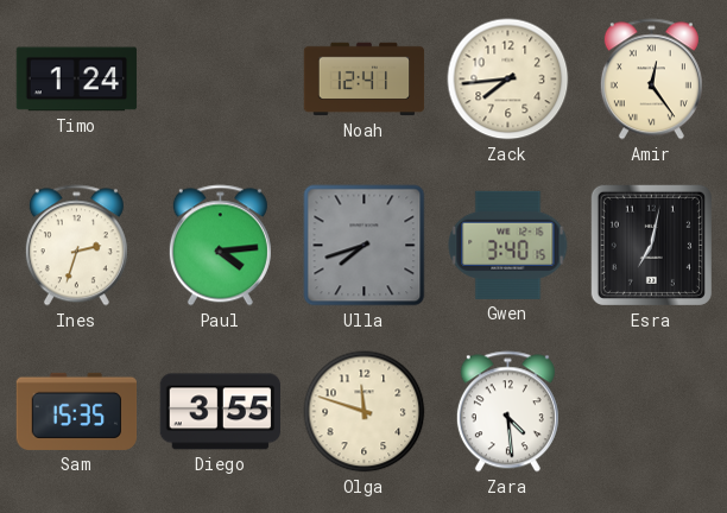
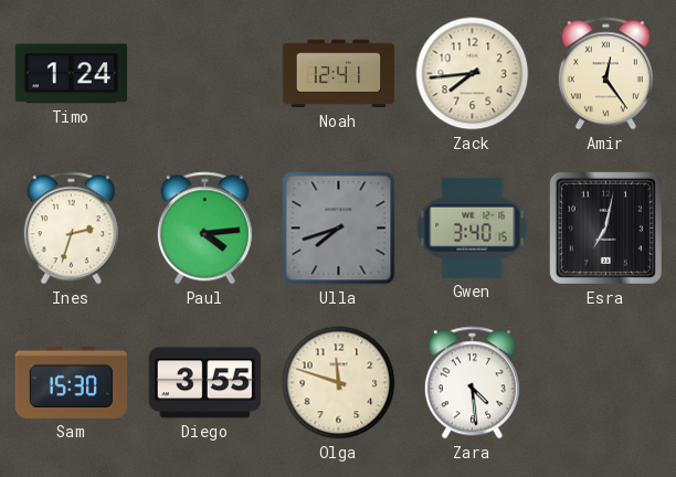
Sam: 15:35 -> 15:30 (72, 382)
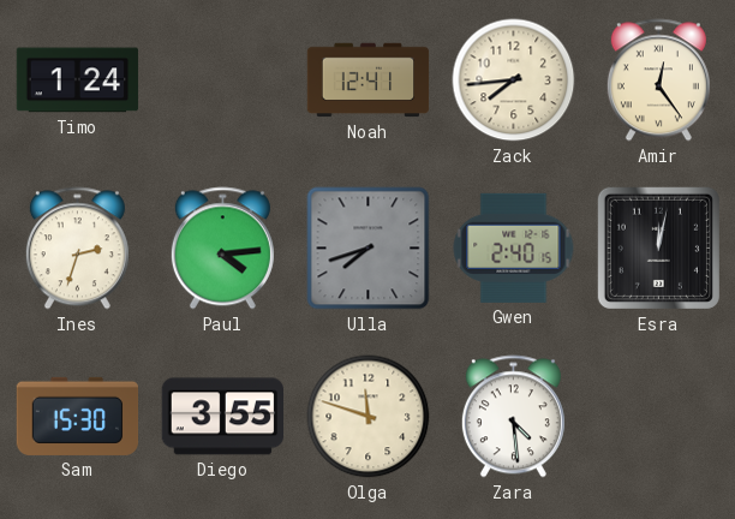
Gwen: 3:40 -> 2:40 (514, 247)
Esra: 7:02 -> 12:02 (658, 247)
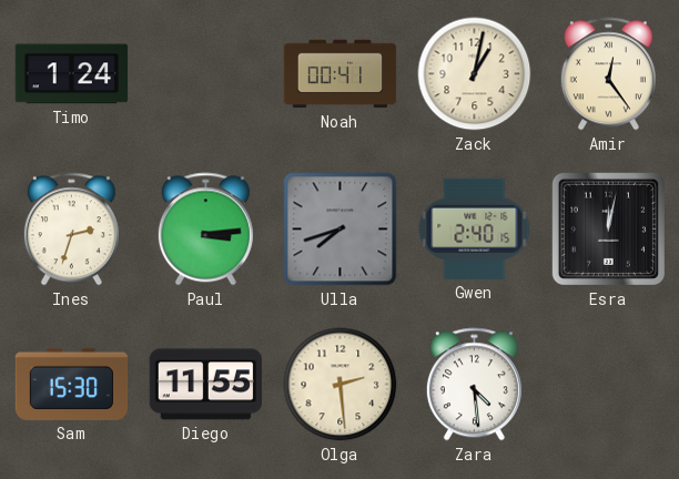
Noah: 12:41 -> 00:41 (341, 74)
Zack: 7:44 -> 1:02 (475, 74)
Paul: 4:14 -> 3:14 (205, 230)
Diego: 3:55 -> 11:55 (205, 385)
Olga: 11:48 -> 2:29 (341, 385)
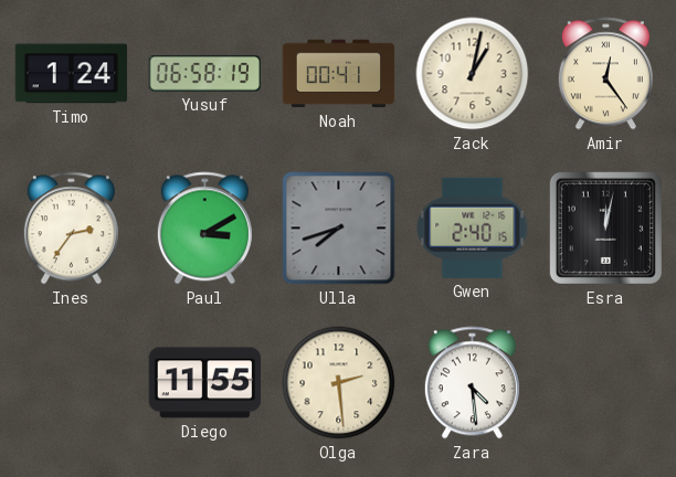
Yusuf: none -> 06:58 (205, 74)
Ines: 2:33 -> 2:36 (71, 229)
Paul: 3:14 -> 3:10 (204, 229)
Sam: 15:30 -> none (72, 384)
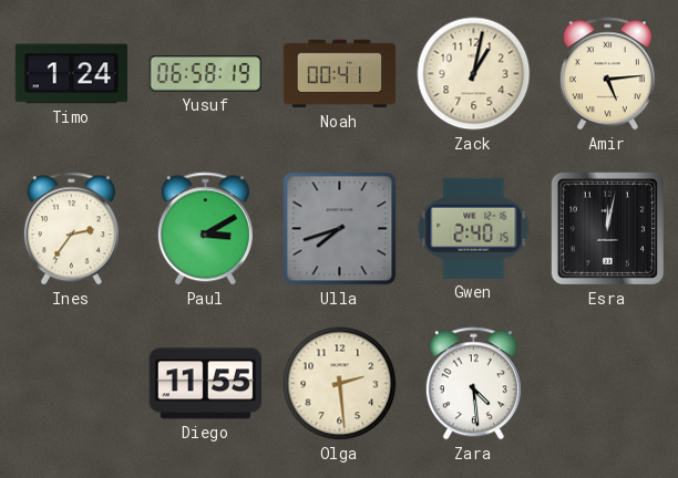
Amir: 12:24 -> 5:14 (607, 74)
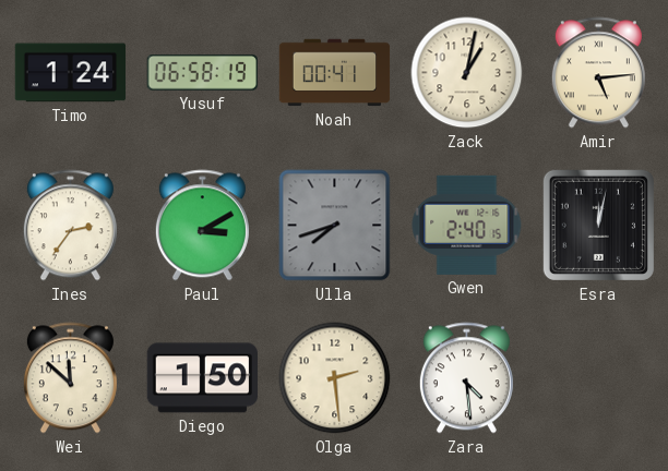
Wei: none -> 11:52 (70, 378)
Diego: 11:55 -> 1:50 (202, 378)
